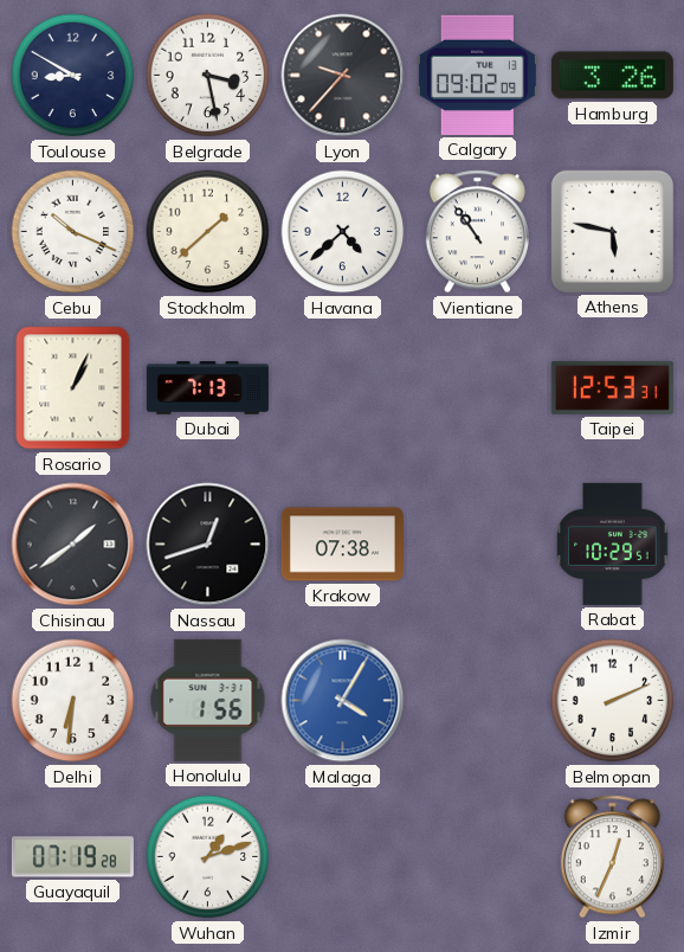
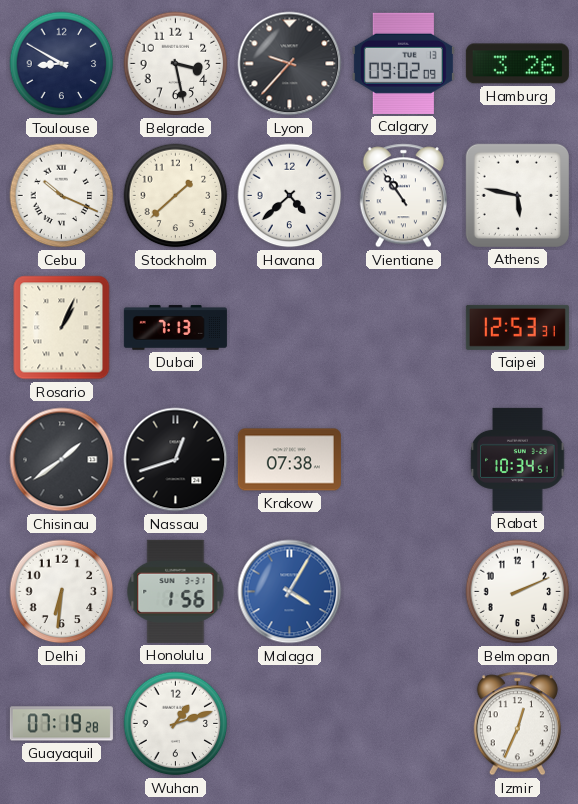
Rabat: 10:29 -> 10:34 (518, 459)
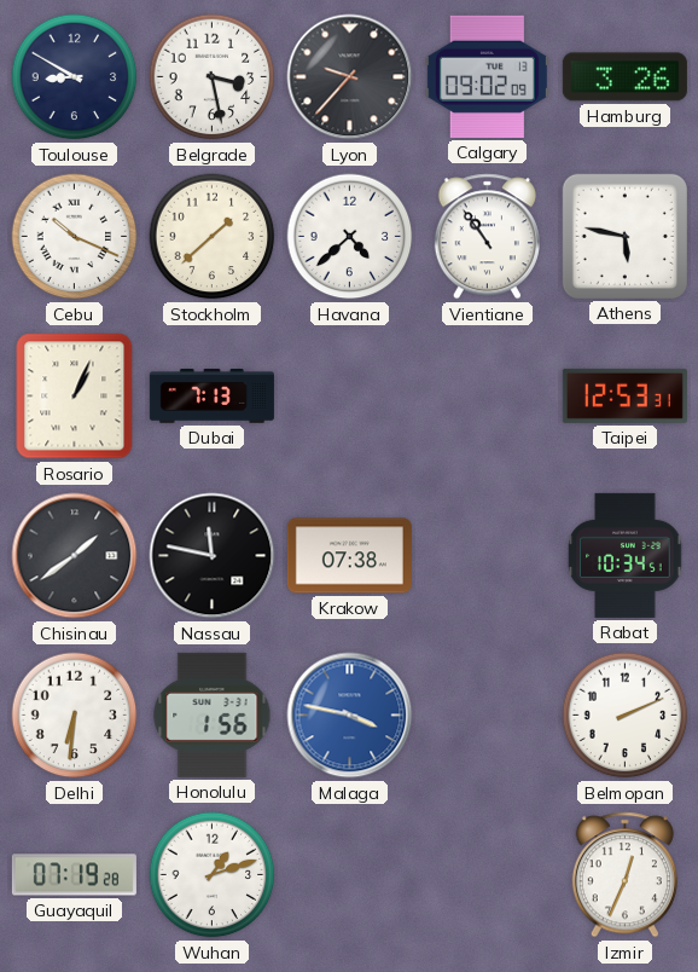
Nassau: 12:42 -> 11:47 (213, 556)
Malaga: 4:05 -> 3:47 (350, 716)
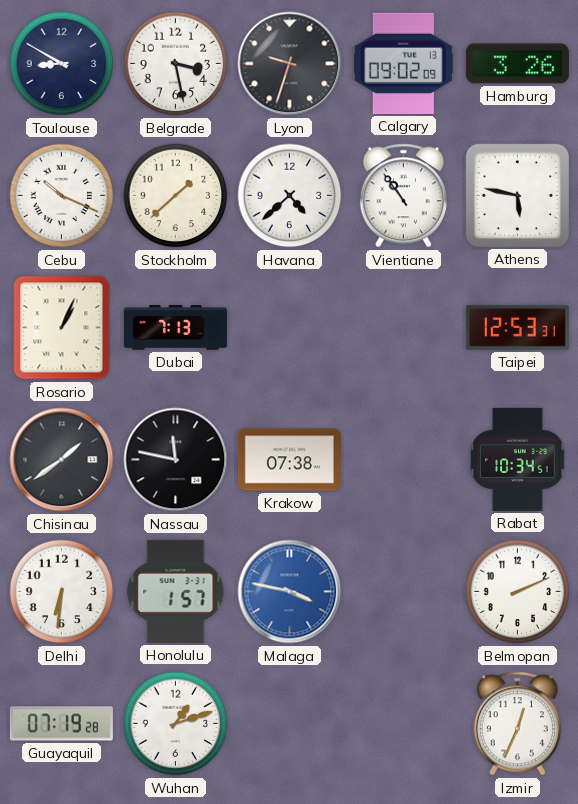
Lyon: 9:37 -> 9:33 (290, 64)
Honolulu: 1:56 -> 1:57 (176, 591)
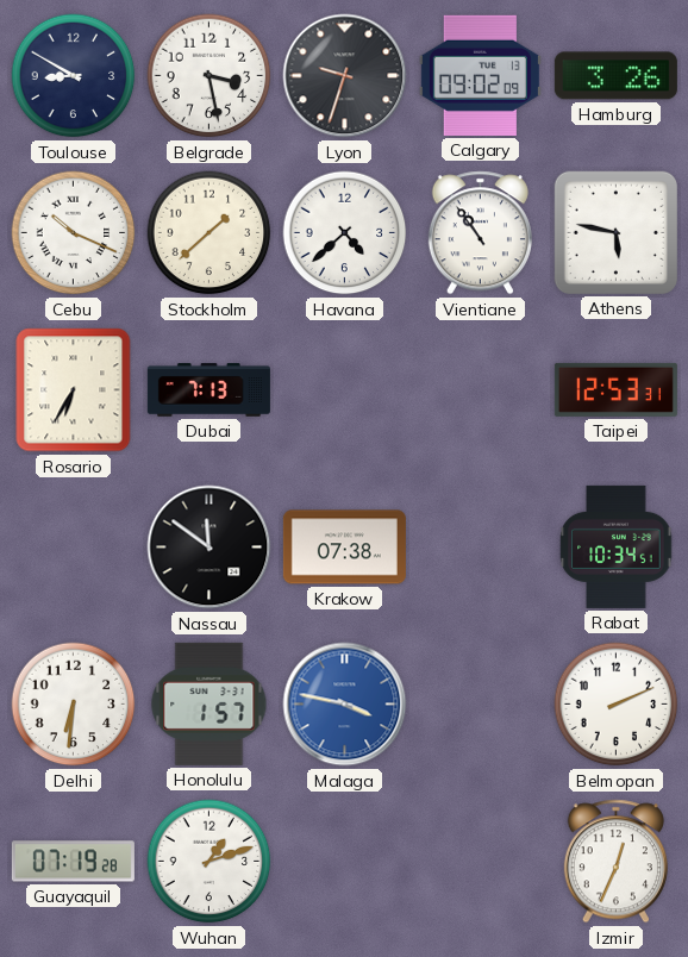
Rosario: 1:04 -> 6:35 (74, 390)
Chisinau: 1:39 -> none (62, 460)
Nassau: 11:47 -> 11:51 (209, 548)
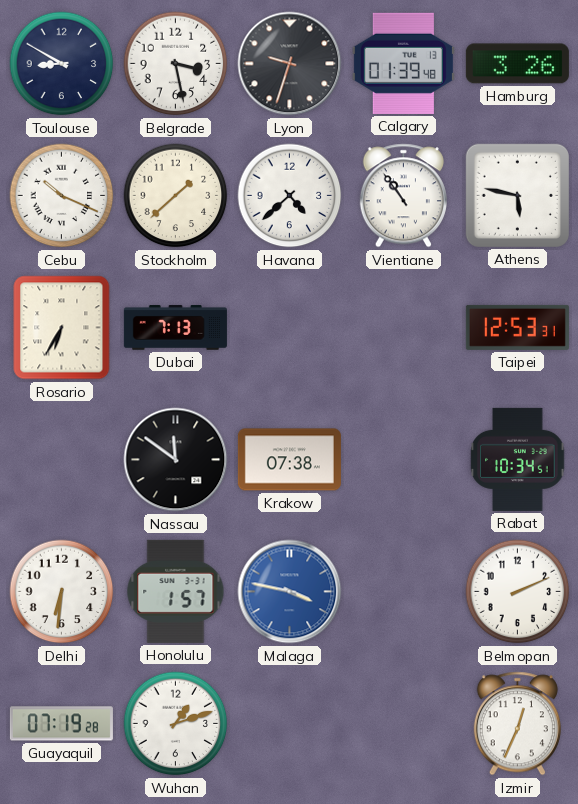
Calgary: 09:02 -> 01:39 (403, 63)
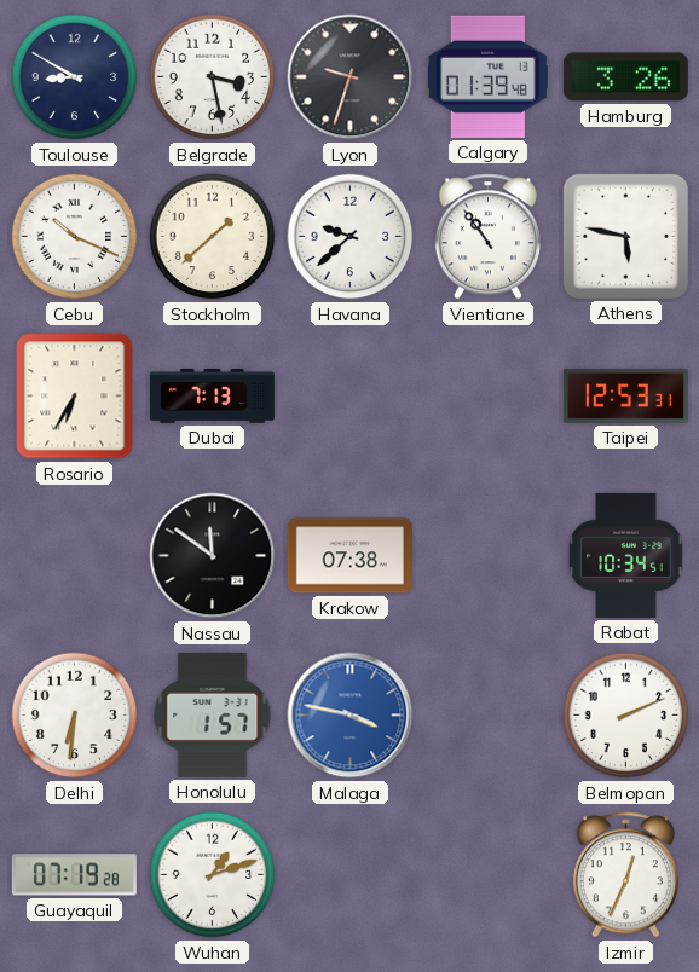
Havana: 4:38 -> 9:38 (351, 237)
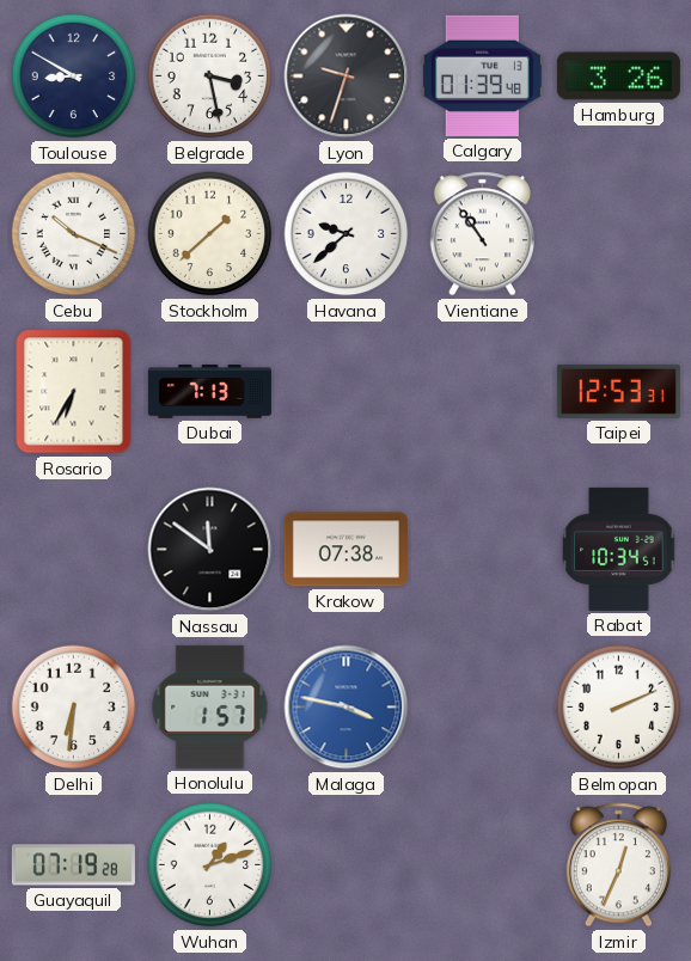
Athens: 5:47 -> none (625, 236)
